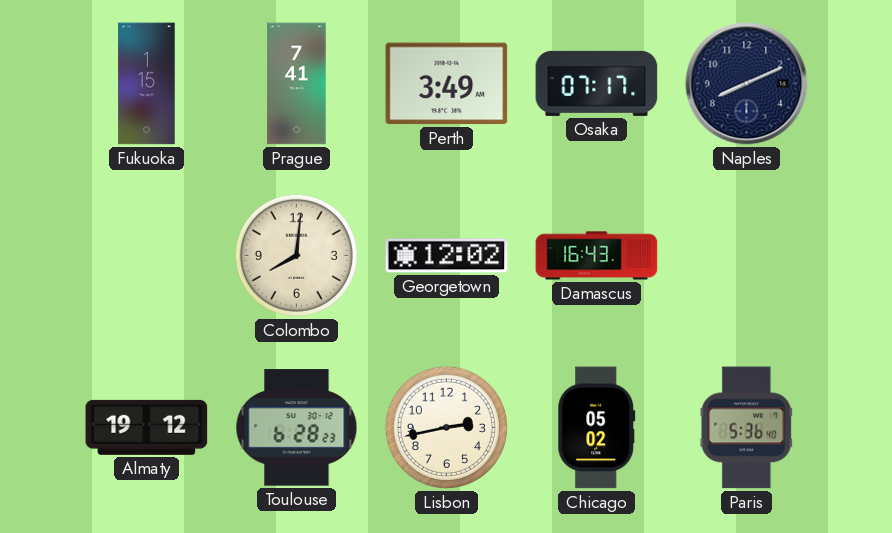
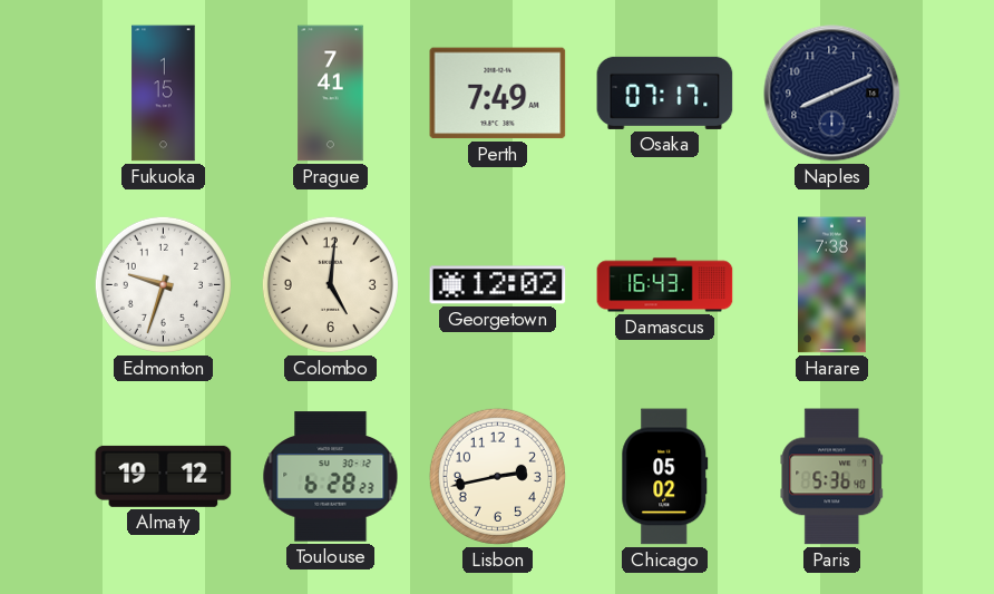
Perth: 3:49 -> 7:49 (498, 94)
Edmonton: none -> 9:33 (163, 284)
Colombo: 8:01 -> 5:01 (330, 284)
Harare: none -> 7:38 (832, 285)
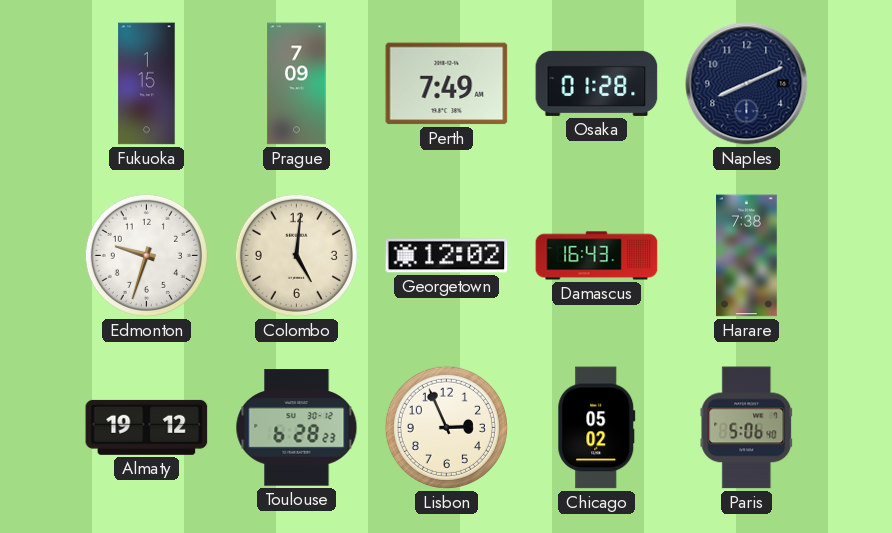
Prague: 7:41 -> 7:09 (297, 84)
Osaka: 07:17 -> 01:28 (597, 83)
Lisbon: 2:43 -> 2:56 (446, 427)
Paris: 5:36 -> 5:06 (747, 428)
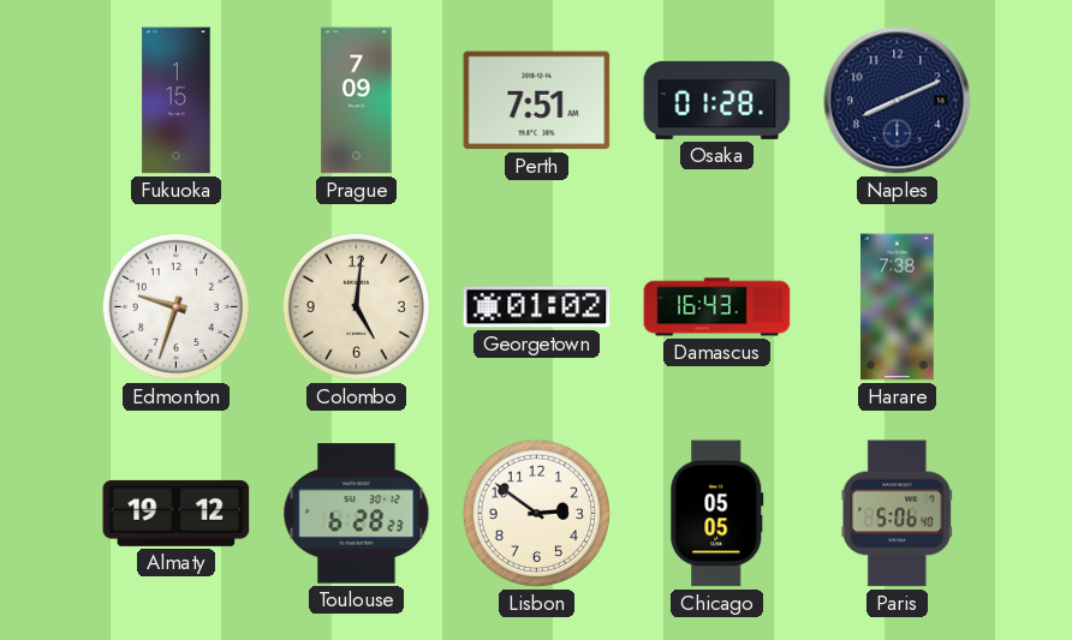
Perth: 7:49 -> 7:51 (537, 101)
Georgetown: 12:02 -> 01:02 (537, 307)
Lisbon: 2:56 -> 2:51 (536, 513)
Chicago: 05:02 -> 05:05 (717, 514)
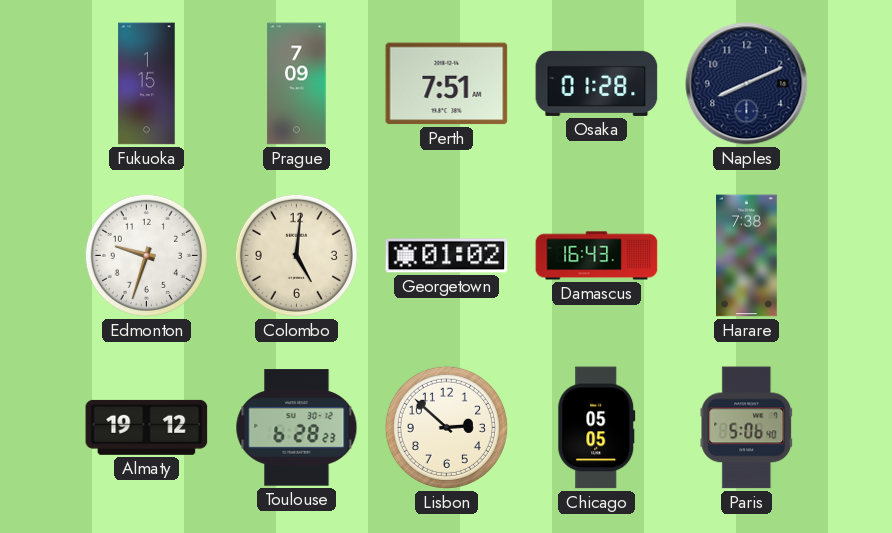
Lisbon: 2:51 -> 2:52 (446, 427)
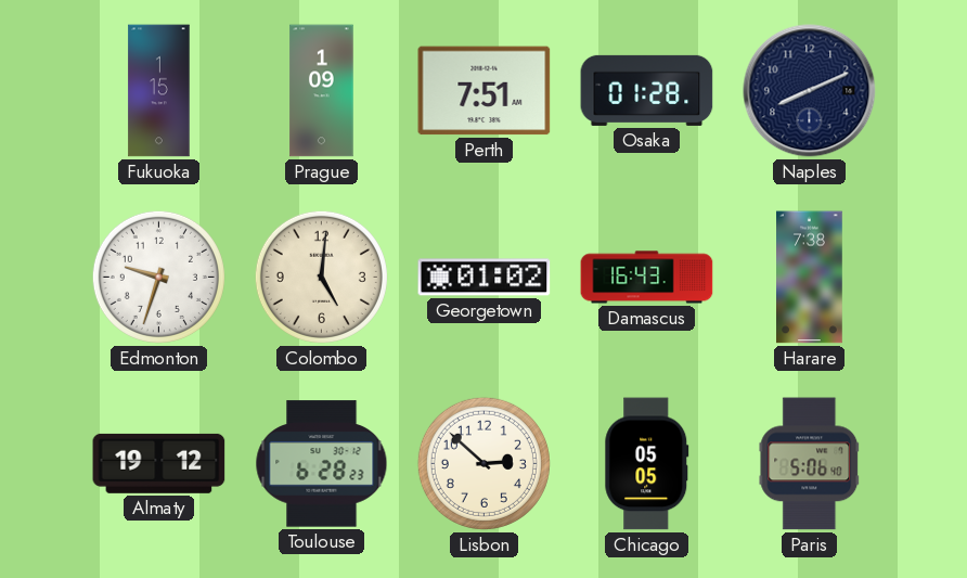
Prague: 7:09 -> 1:09 (322, 91)
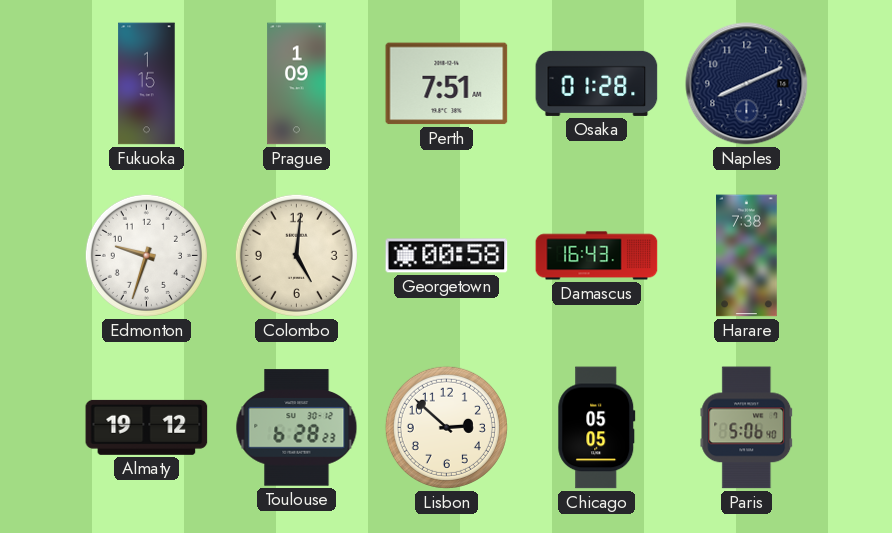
Georgetown: 01:02 -> 00:58 (447, 256)
